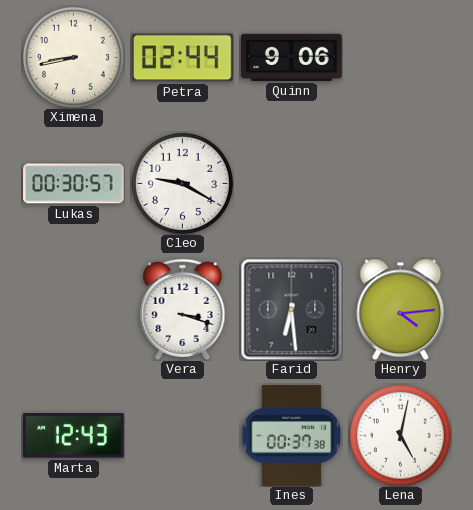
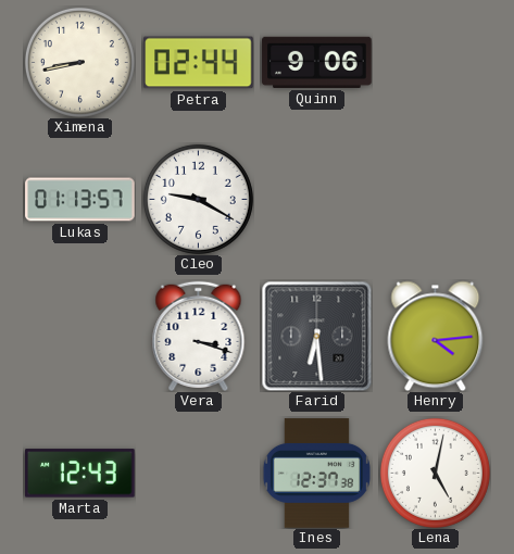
Lukas: 00:30 -> 01:13 (80, 200)
Ines: 00:37 -> 12:37 (316, 474)
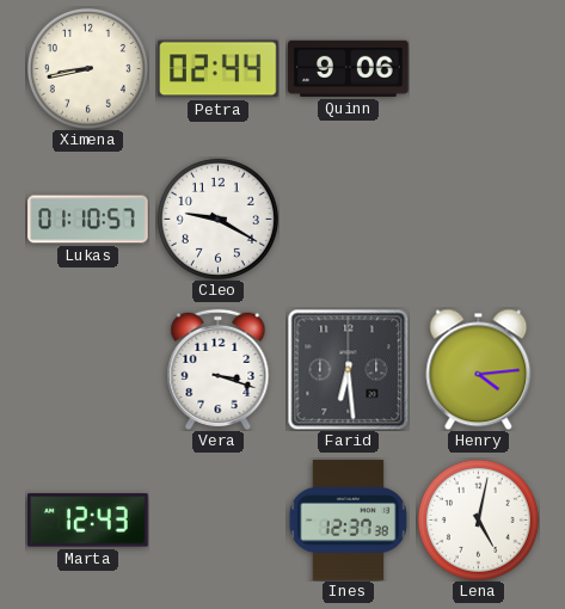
Lukas: 01:13 -> 01:10 (88, 220)
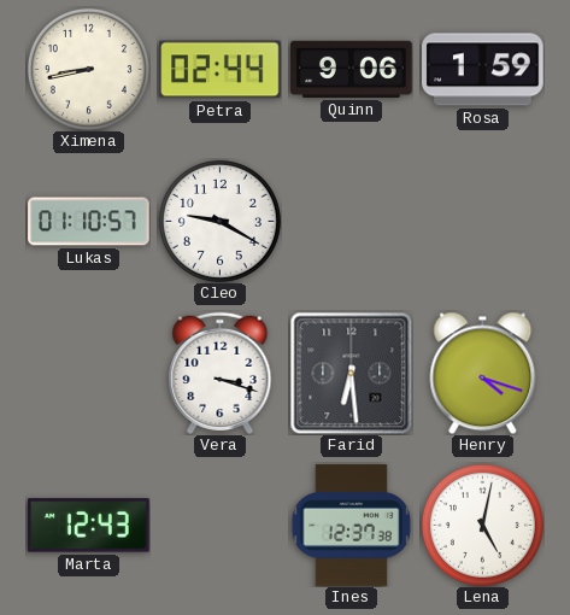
Rosa: none -> 1:59 (483, 70)
Henry: 4:14 -> 4:18 (483, 373)
